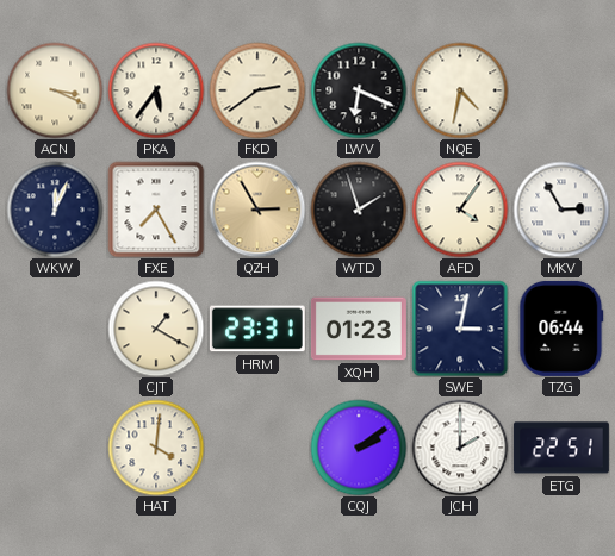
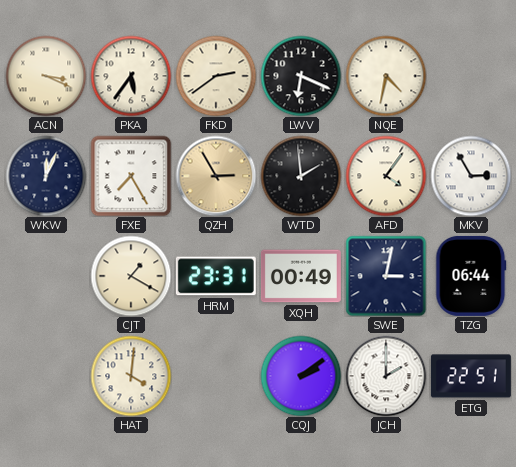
WTD: 1:57 -> 1:59 (301, 176)
XQH: 01:23 -> 00:49 (301, 276)
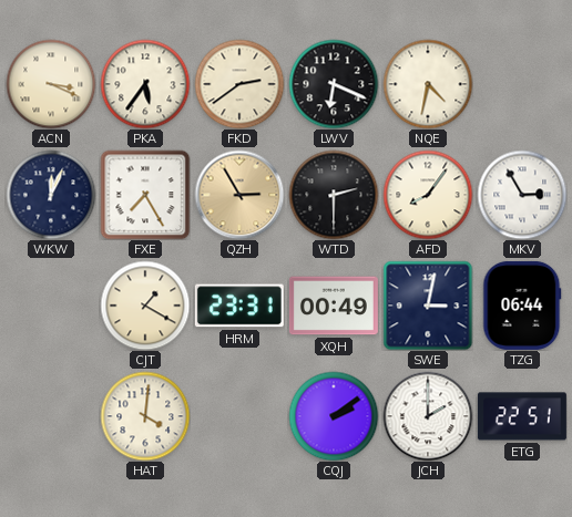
WTD: 1:59 -> 2:30 (334, 195)
AFD: 4:06 -> 8:06 (428, 195)
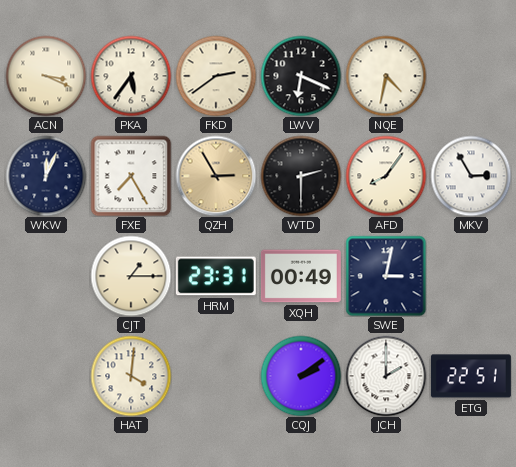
CJT: 1:20 -> 1:15 (131, 276)
TZG: 06:44 -> none (522, 306)
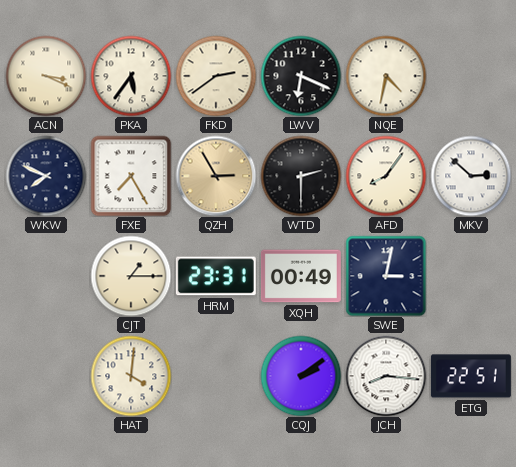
WKW: 12:04 -> 7:49 (46, 176)
MKV: 2:55 -> 2:52 (471, 176)
JCH: 2:00 -> 8:16 (386, 376)
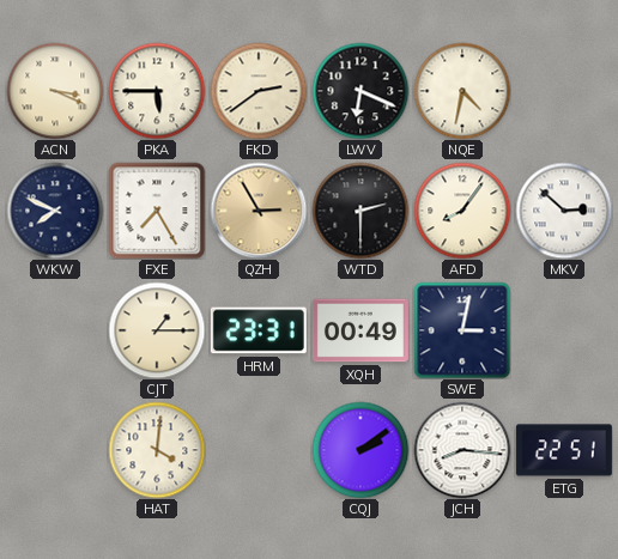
PKA: 5:36 -> 5:45 (157, 91)
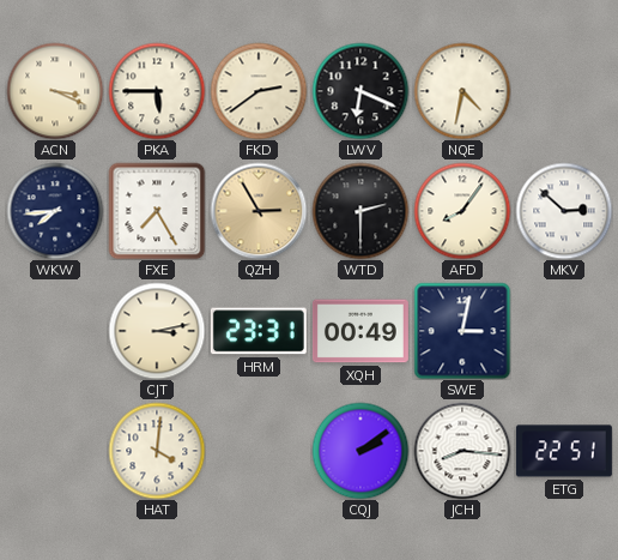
WKW: 7:49 -> 7:44 (55, 211)
CJT: 1:15 -> 3:13 (157, 331)
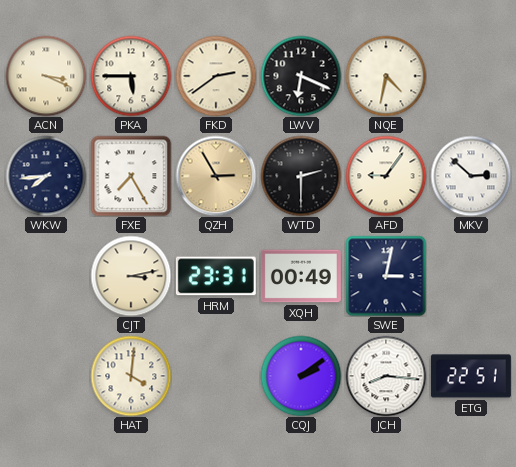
AFD: 8:06 -> 9:06 (386, 176)
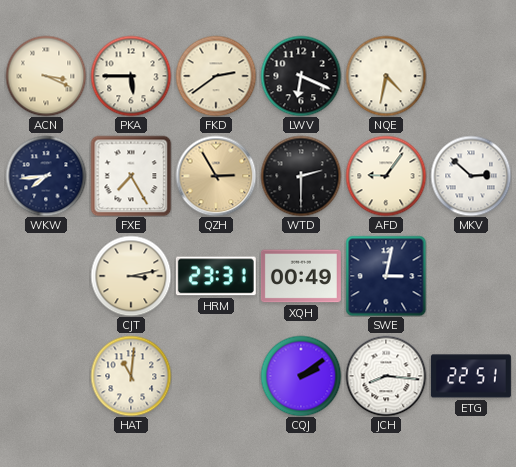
HAT: 4:01 -> 11:01 (131, 376)
